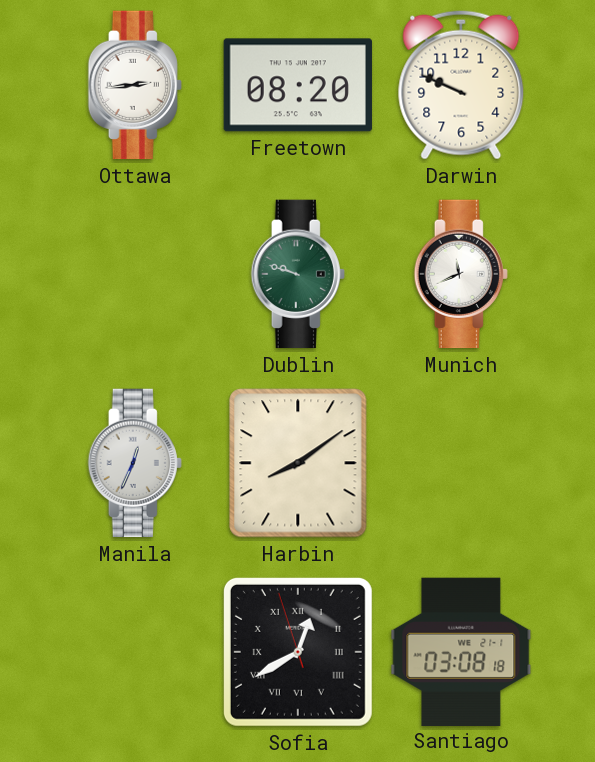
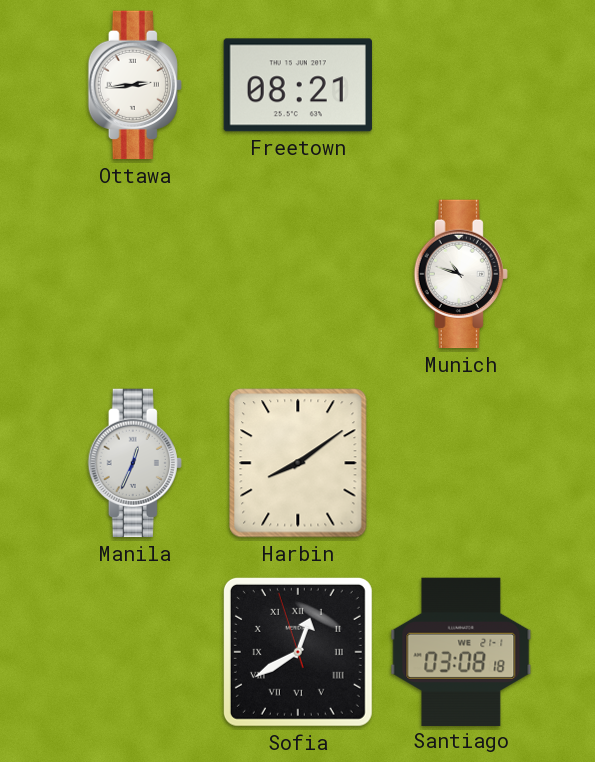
Freetown: 08:20 -> 08:21 (298, 85)
Darwin: 9:49 -> none (461, 85)
Dublin: 9:48 -> none (298, 274)
Munich: 11:41 -> 10:48 (461, 274)
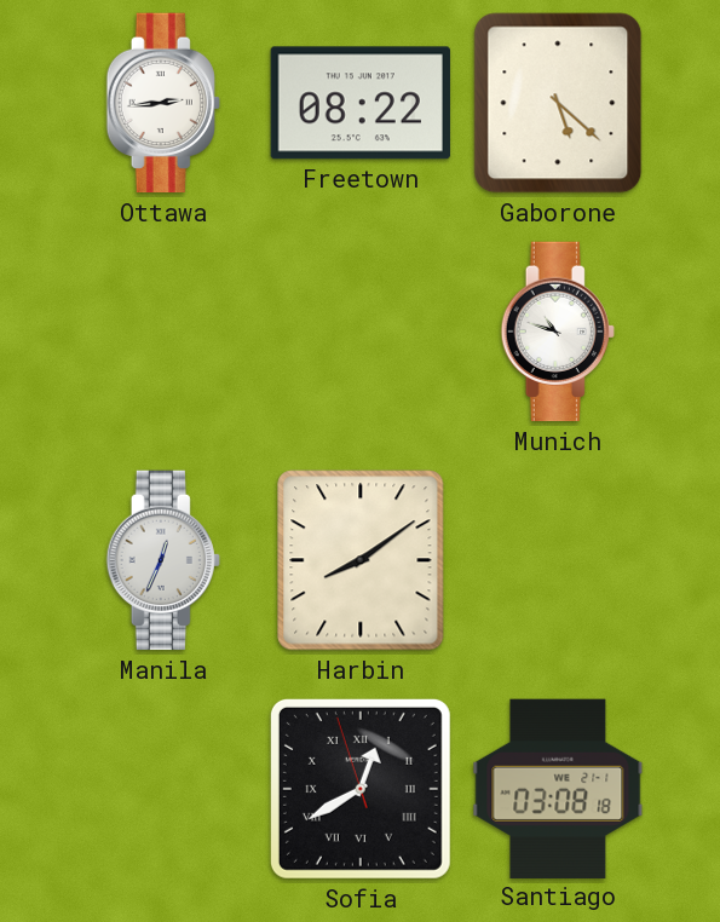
Freetown: 08:21 -> 08:22 (361, 103)
Gaborone: none -> 5:22 (558, 103)
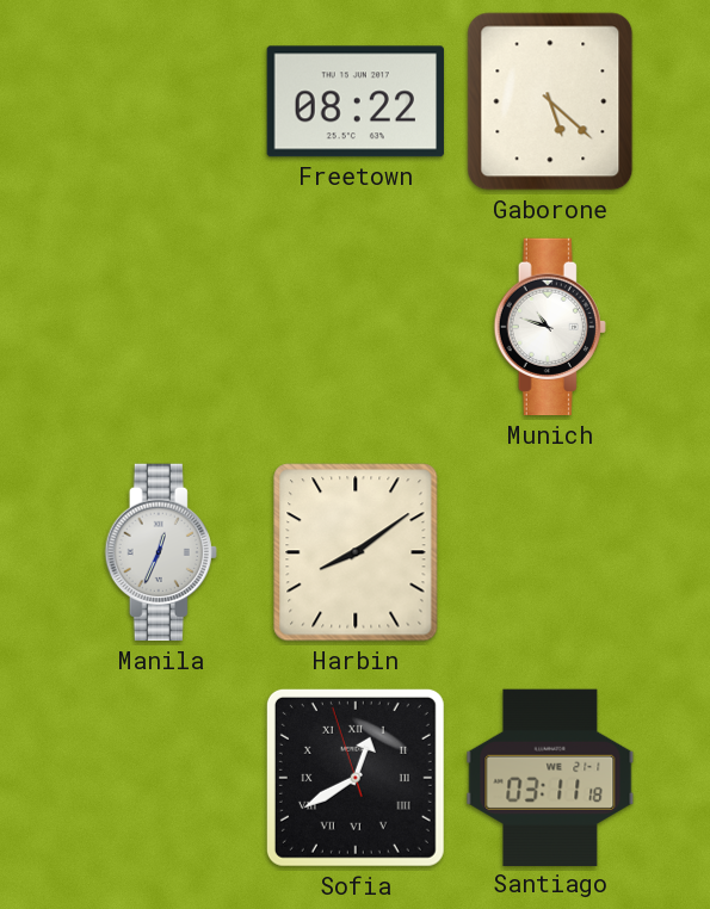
Ottawa: 2:44 -> none (163, 103)
Santiago: 03:08 -> 03:11 (550, 777)
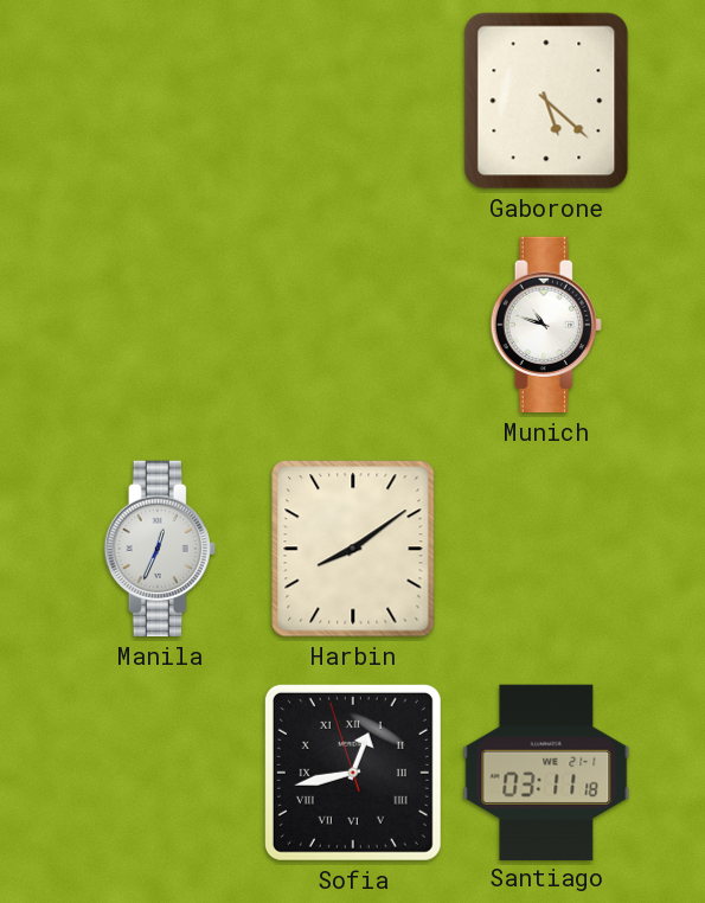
Freetown: 08:22 -> none (356, 101)
Sofia: 12:39 -> 12:42 (353, 773)
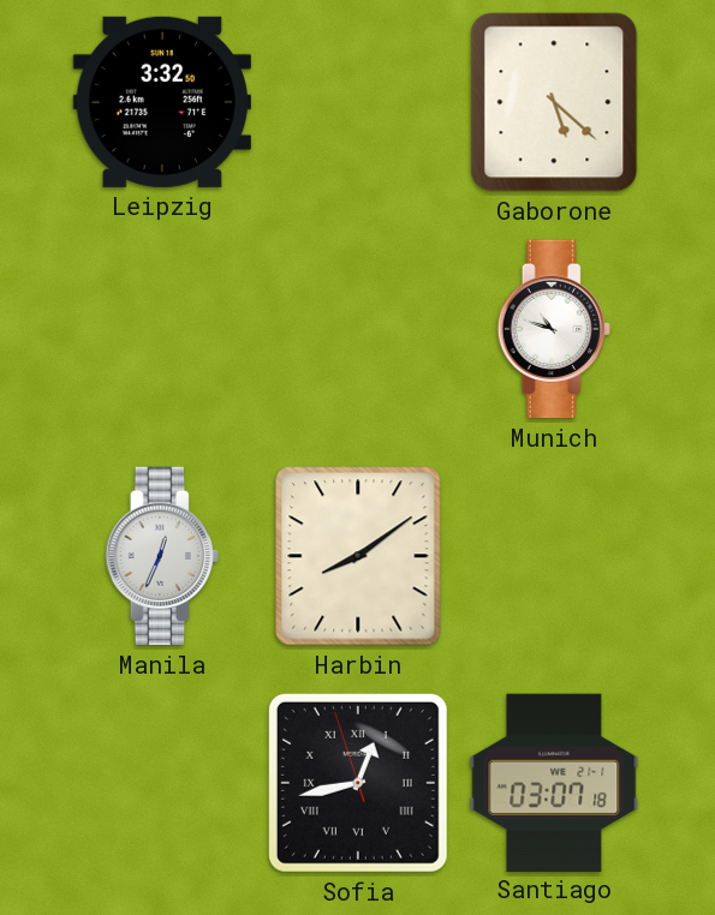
Leipzig: none -> 3:32 (162, 102)
Santiago: 03:11 -> 03:07 (554, 782)
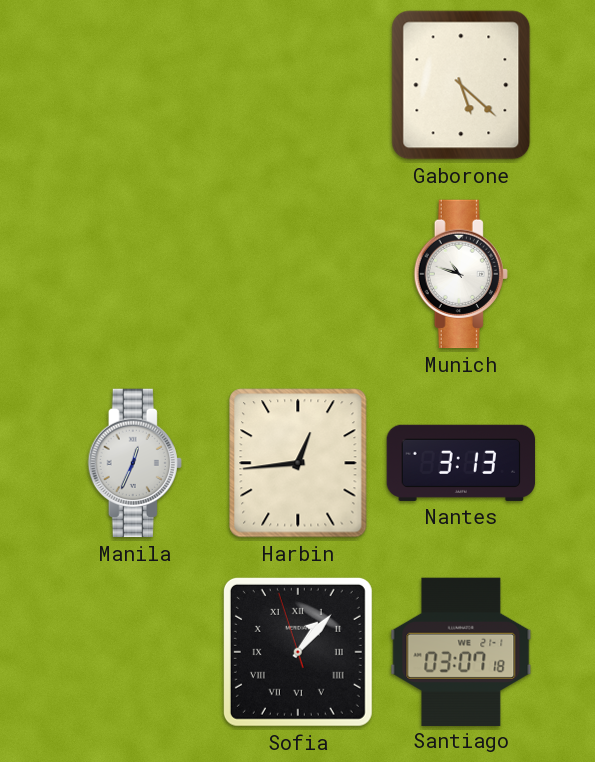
Leipzig: 3:32 -> none (162, 102)
Harbin: 8:09 -> 12:44 (298, 463)
Nantes: none -> 3:13 (461, 463)
Sofia: 12:42 -> 1:06 (298, 652)
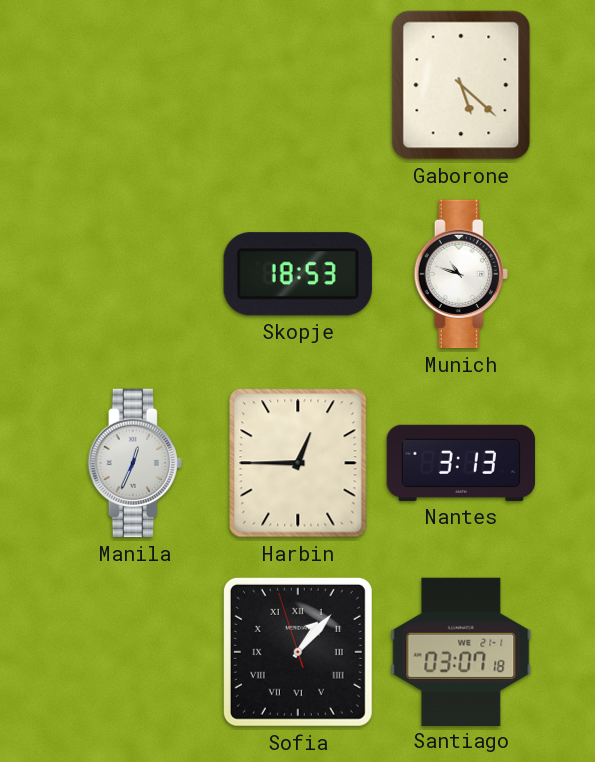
Skopje: none -> 18:53 (298, 274)
Harbin: 12:44 -> 12:45 (298, 463)
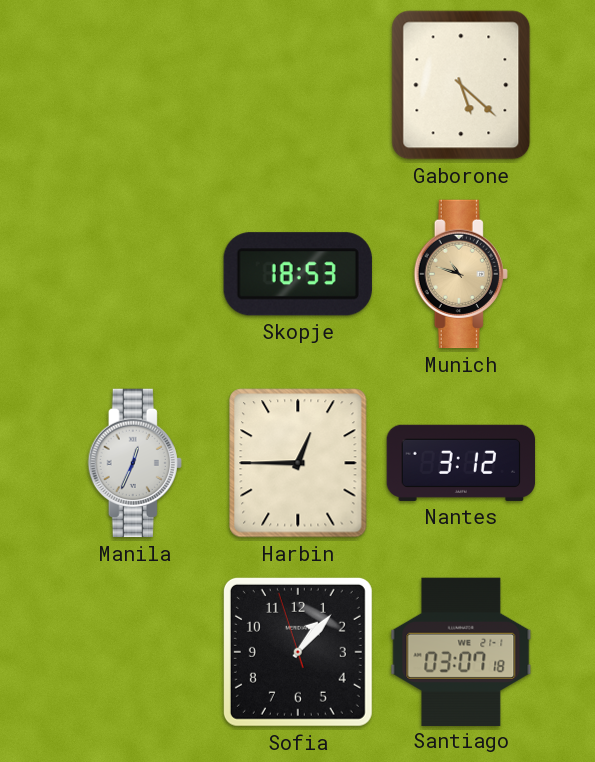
Munich dial: white -> champagne (461, 274)
Nantes: 3:13 -> 3:12 (461, 463)
Sofia numerals: Roman -> Arabic (298, 652)
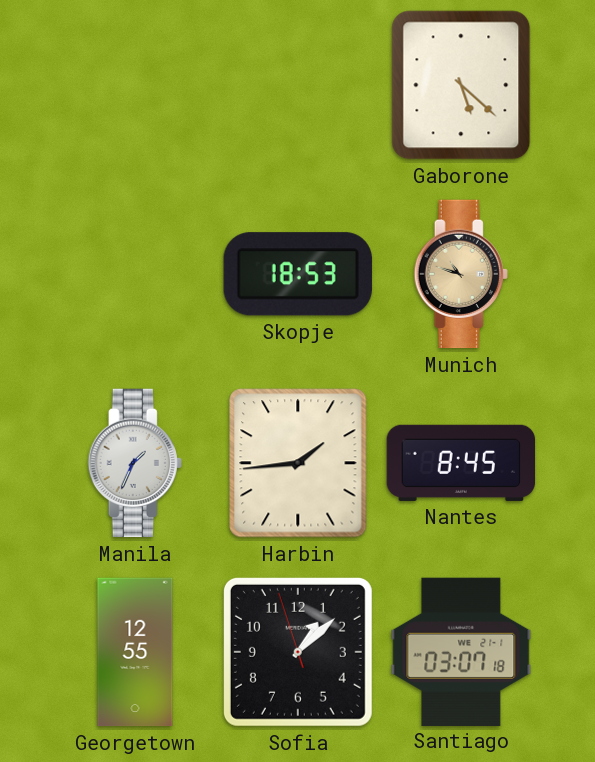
Manila: 12:34 -> 1:34 (135, 463)
Harbin: 12:45 -> 1:44 (298, 463)
Nantes: 3:12 -> 8:45 (461, 463)
Georgetown: none -> 12:55 (135, 652)
Sofia: 1:06 -> 1:07 (298, 652)
